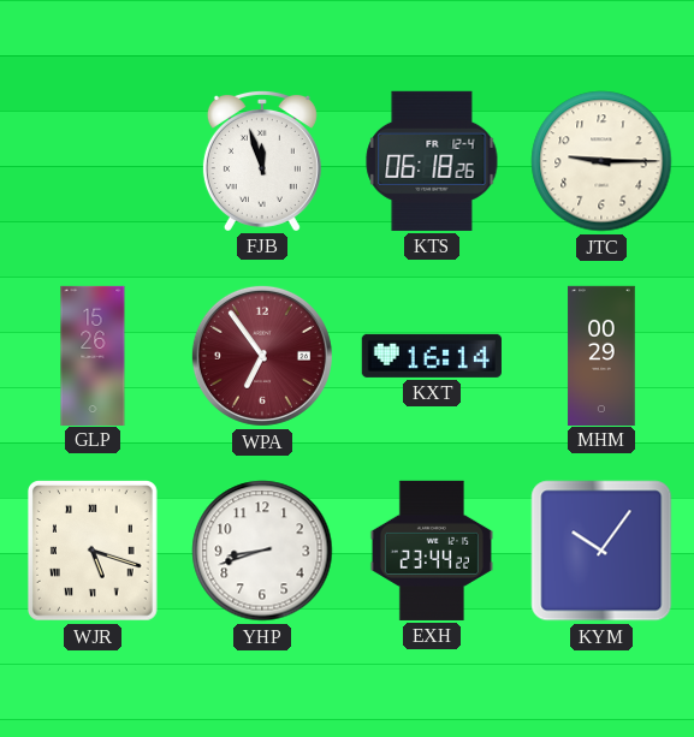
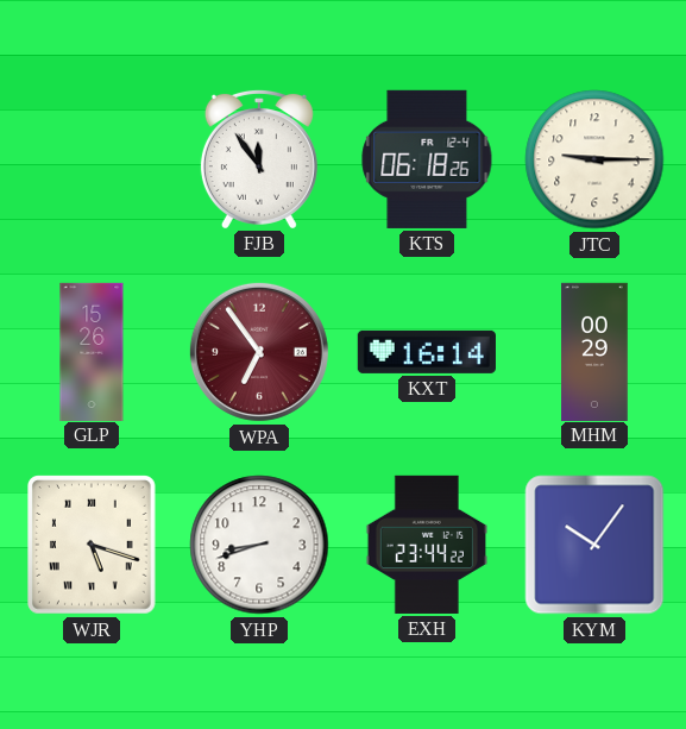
FJB: 11:57 -> 11:54 (259, 159)
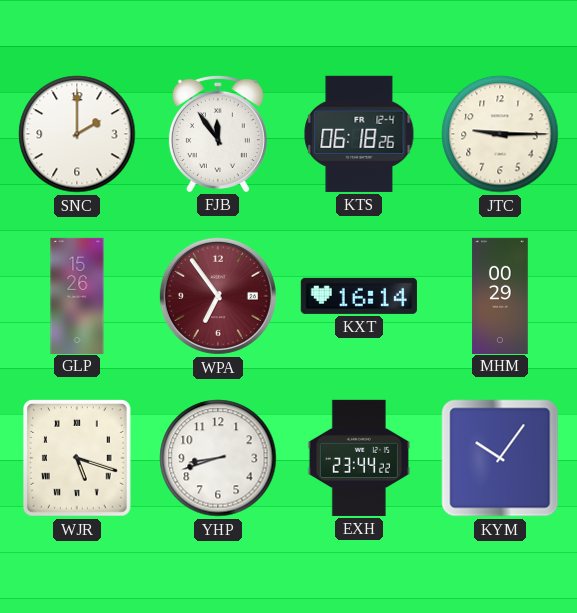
SNC: none -> 2:00 (77, 134)
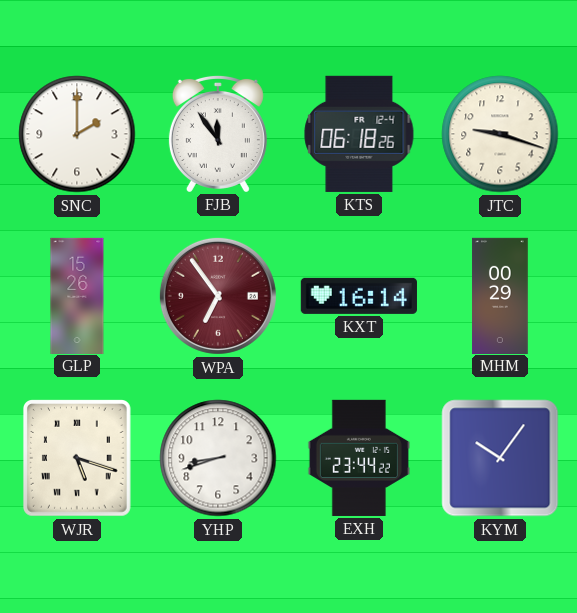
JTC: 9:15 -> 9:18 (500, 134)
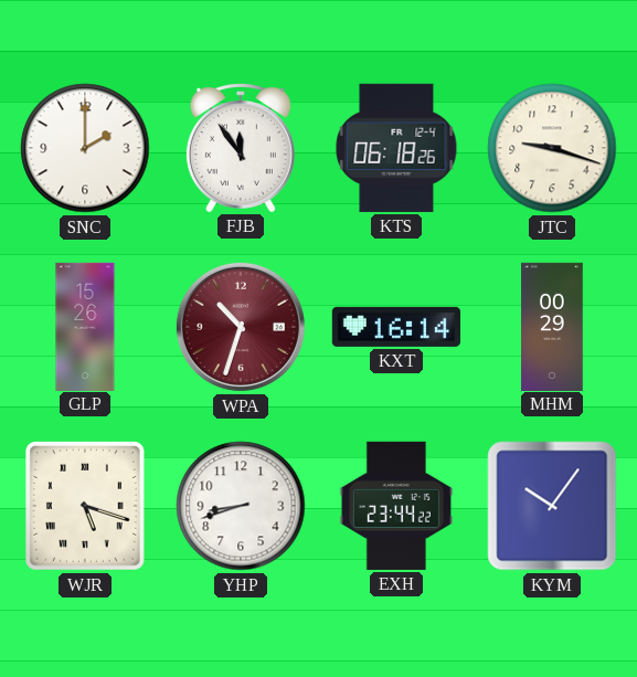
WPA: 6:54 -> 10:33 (241, 327)
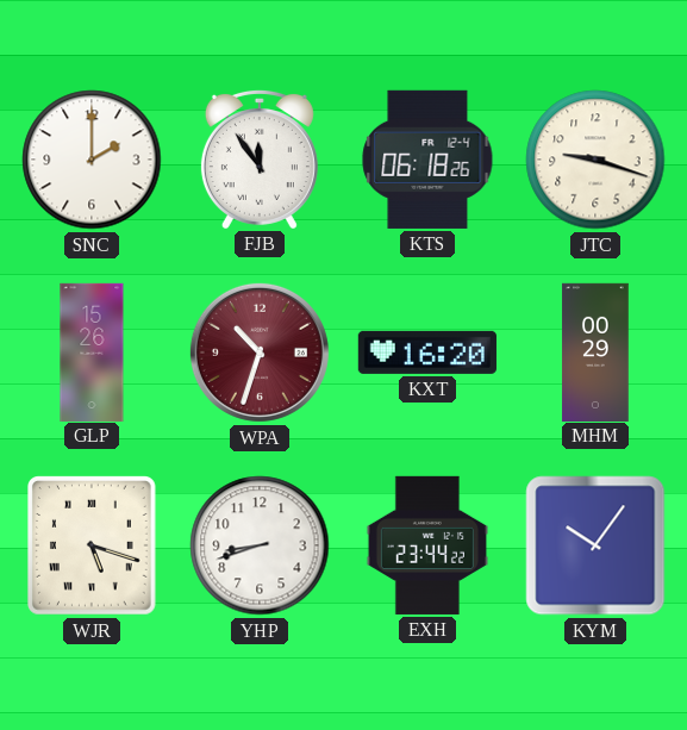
KXT: 16:14 -> 16:20 (427, 352)
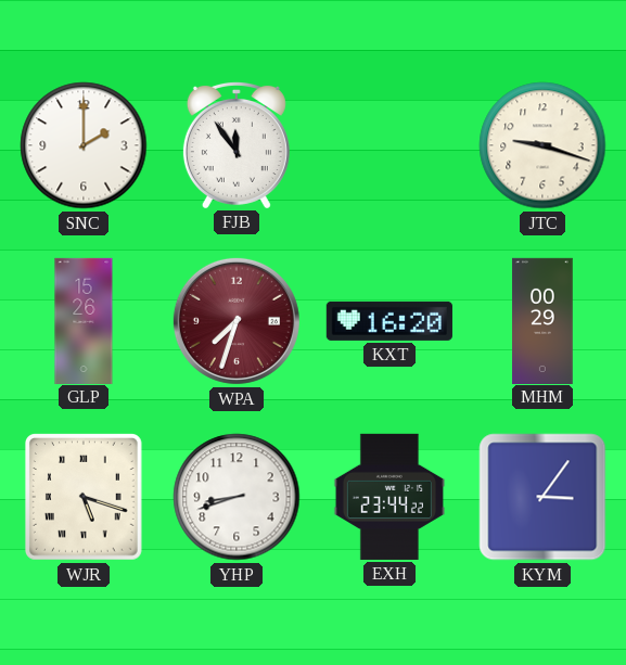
KTS: 06:18 -> none (427, 160)
WPA: 10:33 -> 7:33 (237, 321)
KYM: 10:06 -> 3:06 (542, 497)
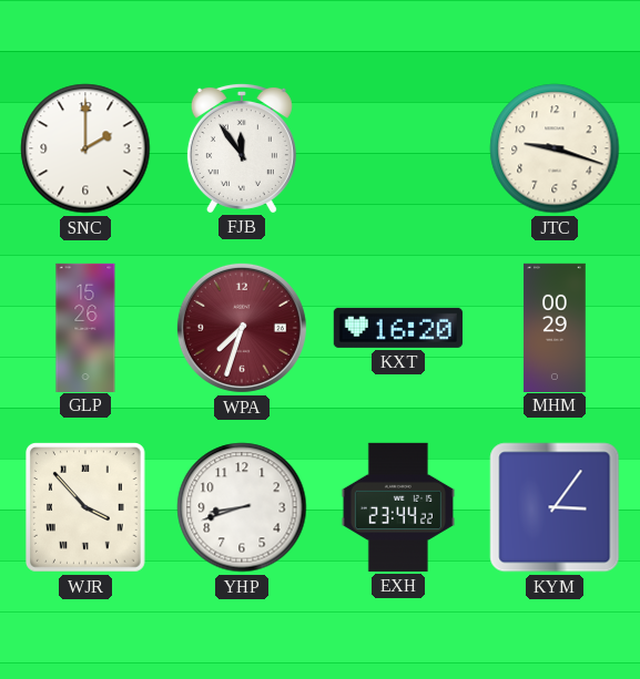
WJR: 5:18 -> 3:53 (87, 508)
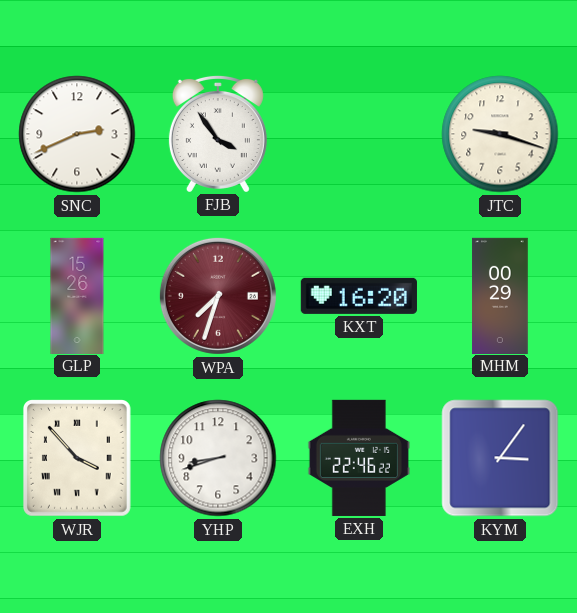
SNC: 2:00 -> 2:41 (77, 134)
FJB: 11:54 -> 3:54 (218, 134)
EXH: 23:44 -> 22:46 (359, 458)
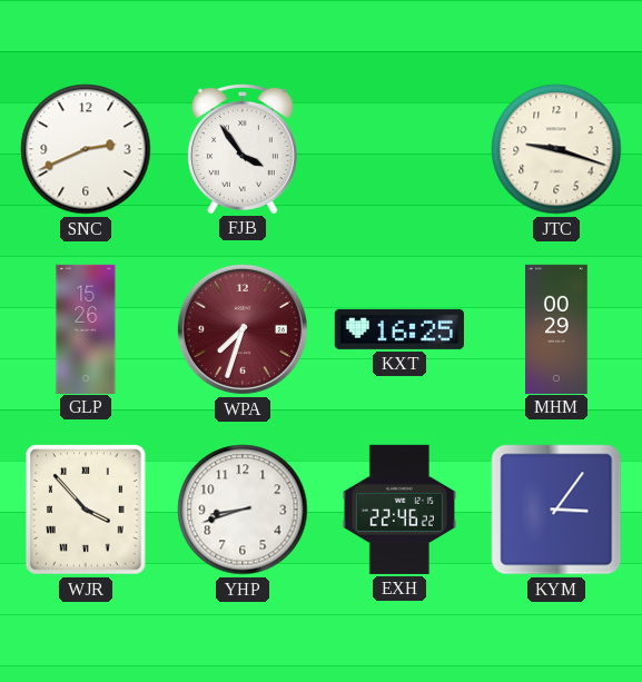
KXT: 16:20 -> 16:25 (399, 329)
